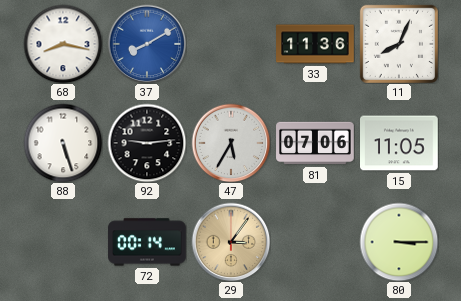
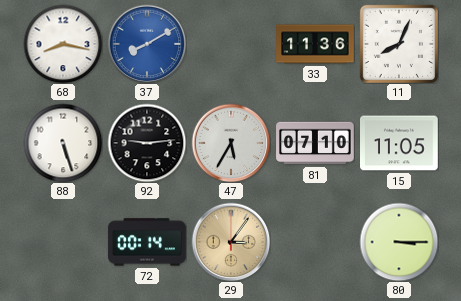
81: 07:06 -> 07:10 (315, 143)
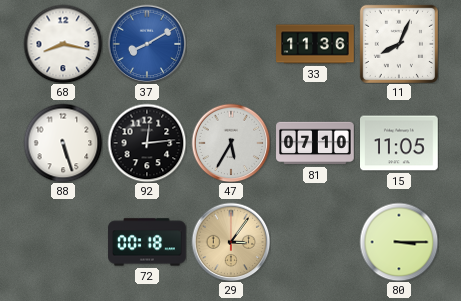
92: 9:14 -> 12:14 (147, 143)
72: 00:14 -> 00:18 (147, 242)
